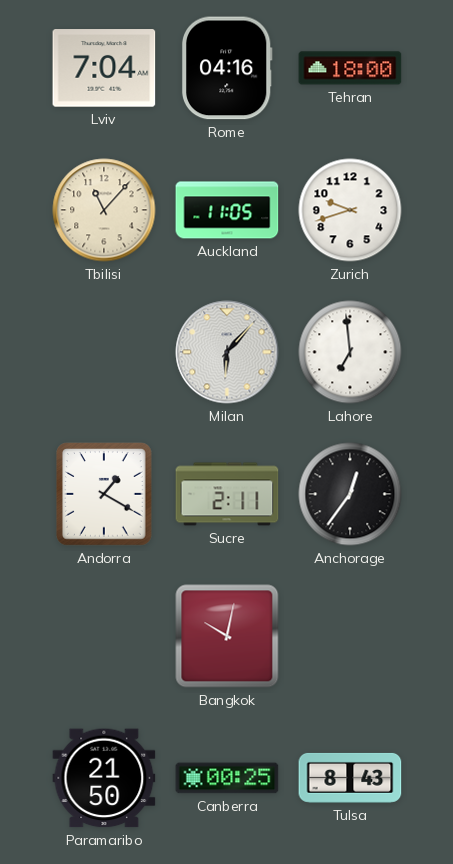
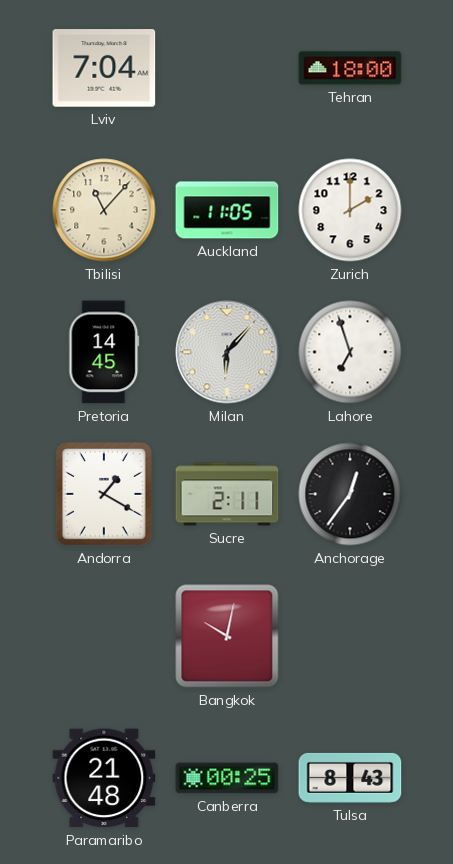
Rome: 04:16 -> none (227, 68)
Zurich: 9:42 -> 2:00 (350, 210)
Pretoria: none -> 14:45 (104, 352)
Lahore: 6:59 -> 6:57 (350, 352)
Paramaribo: 21:50 -> 21:48 (104, 778)
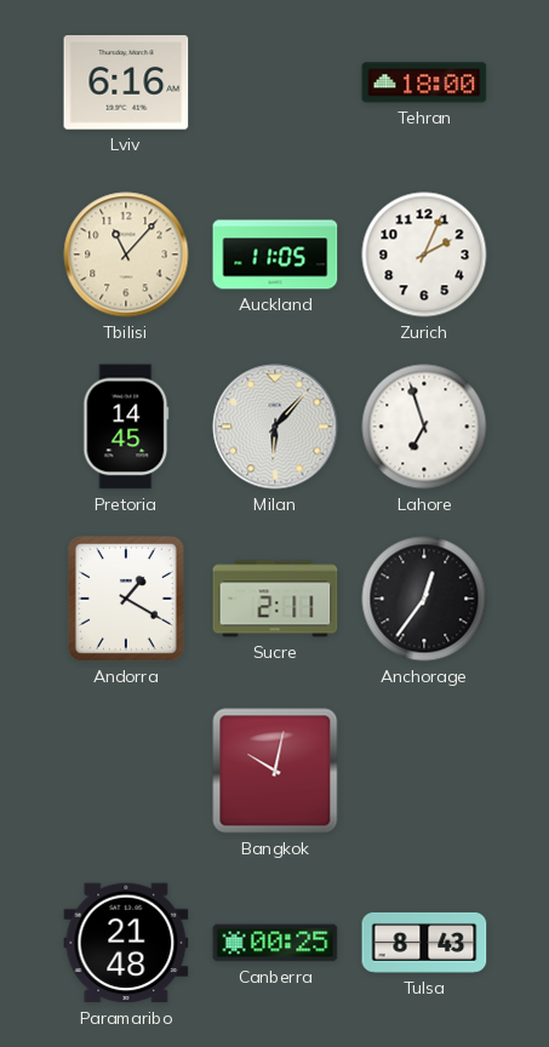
Lviv: 7:04 -> 6:16 (126, 82)
Zurich: 2:00 -> 2:04 (424, 254)
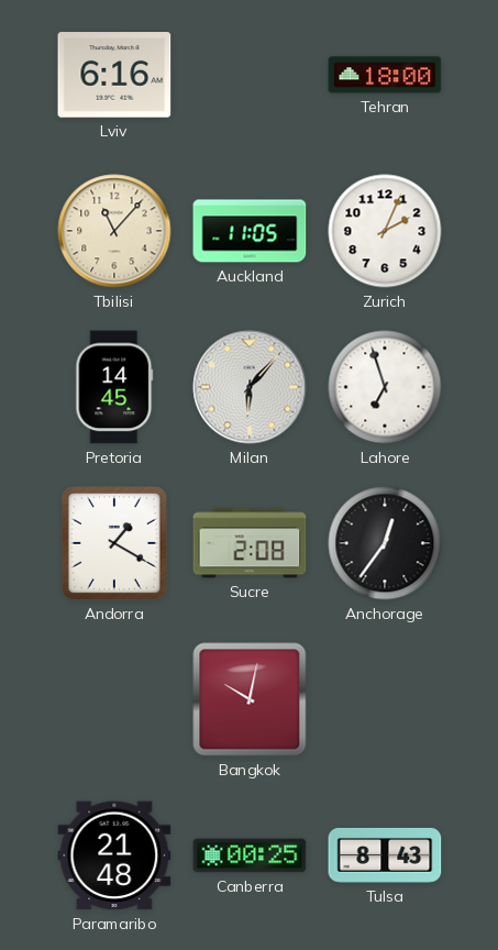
Sucre: 2:11 -> 2:08 (250, 543)
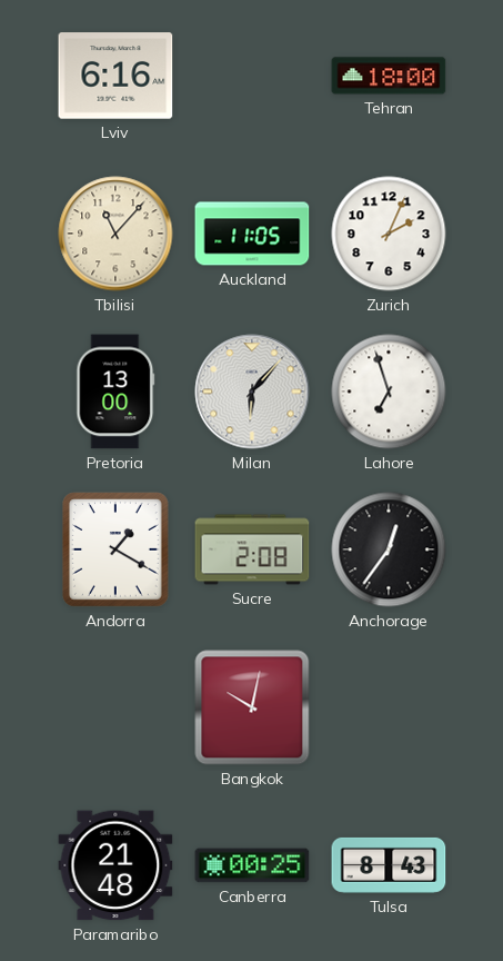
Pretoria: 14:45 -> 13:00 (115, 392)
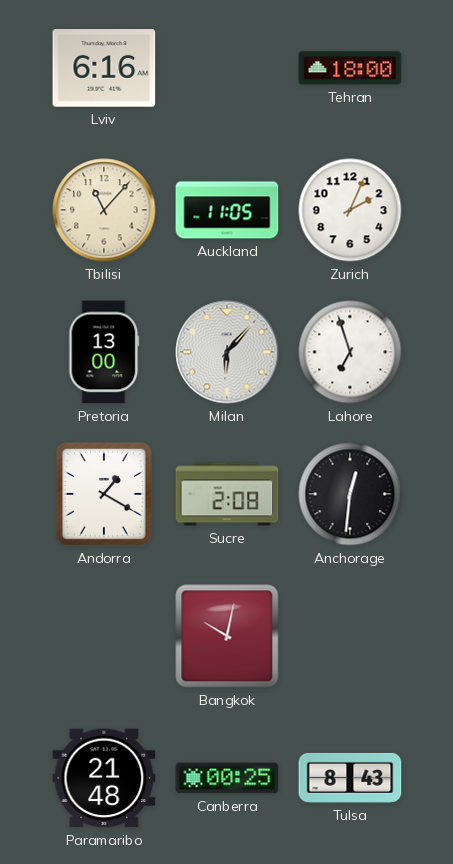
Anchorage: 12:36 -> 12:31 (350, 494)
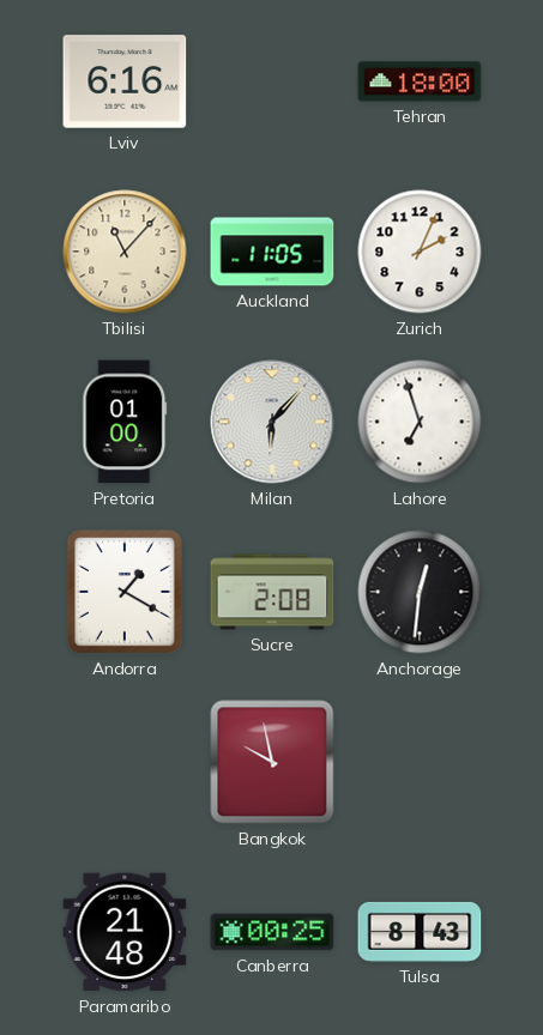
Pretoria: 13:00 -> 01:00 (125, 422)
Bangkok: 10:02 -> 9:58 (272, 762)
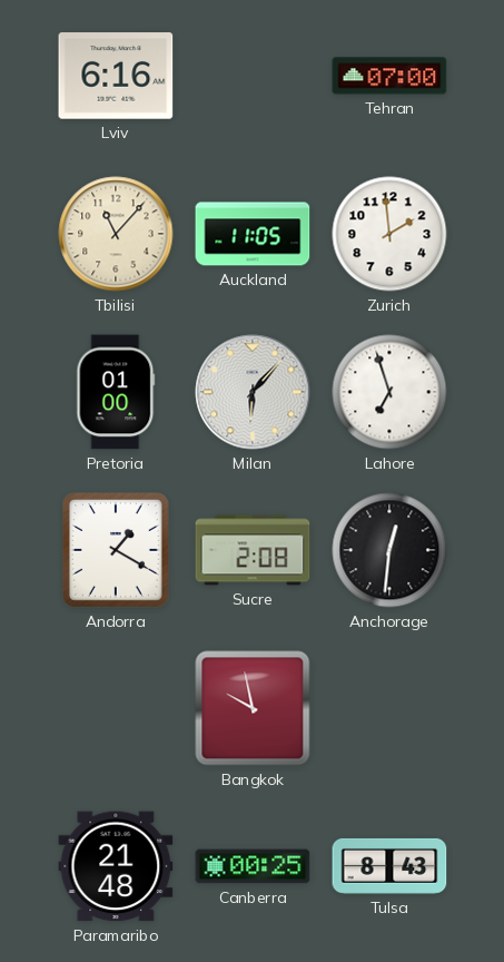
Tehran: 18:00 -> 07:00 (389, 76)
Zurich: 2:04 -> 1:59 (389, 234)
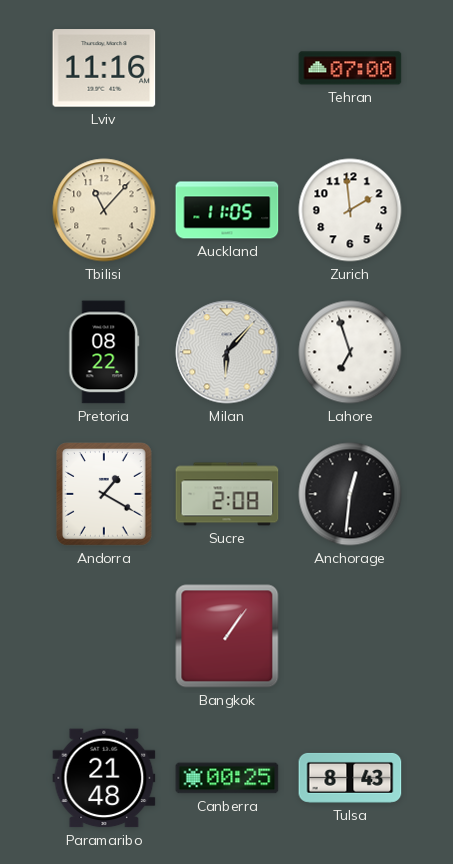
Lviv: 6:16 -> 11:16 (104, 68)
Pretoria: 01:00 -> 08:22 (104, 352)
Bangkok: 9:58 -> 1:06 (227, 636)
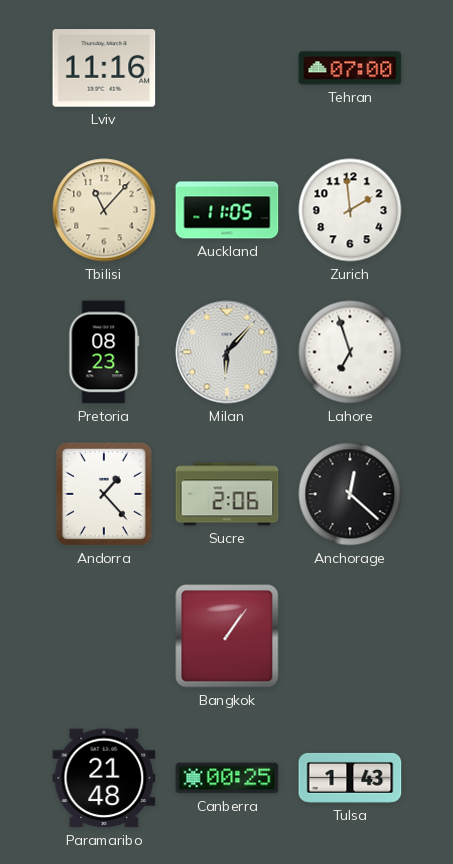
Pretoria: 08:22 -> 08:23 (104, 352)
Andorra: 1:20 -> 1:23 (105, 494)
Sucre: 2:08 -> 2:06 (227, 494)
Anchorage: 12:31 -> 12:22 (350, 494)
Tulsa: 8:43 -> 1:43 (350, 778)
